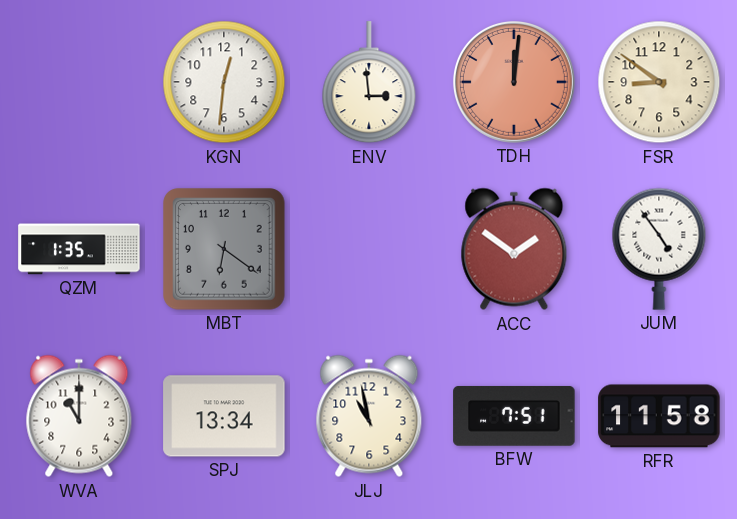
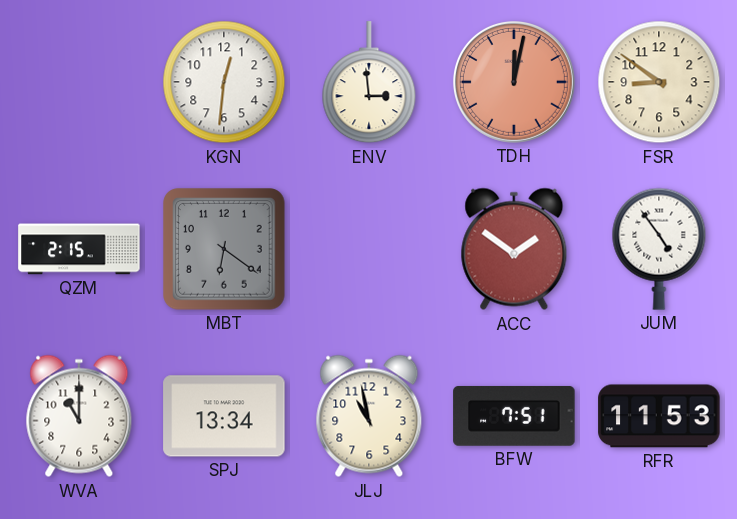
TDH: 12:01 -> 12:02 (514, 82)
QZM: 1:35 -> 2:15 (79, 249)
RFR: 11:58 -> 11:53 (659, 416)
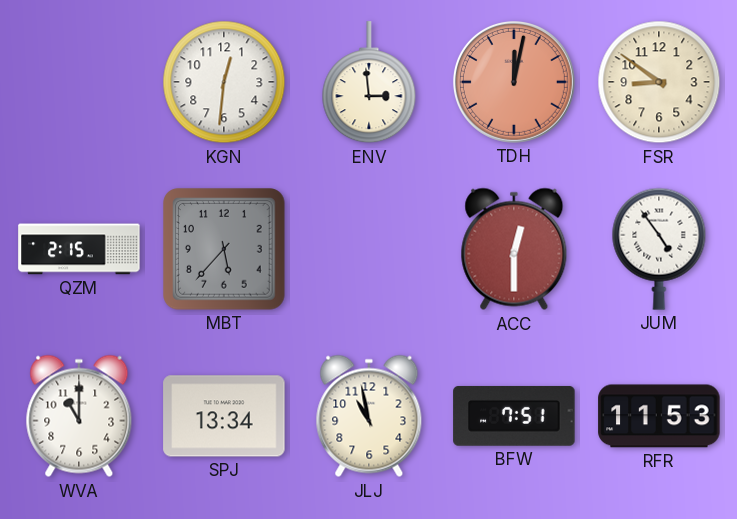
MBT: 6:21 -> 5:37 (224, 249)
ACC: 1:51 -> 12:30 (514, 249)
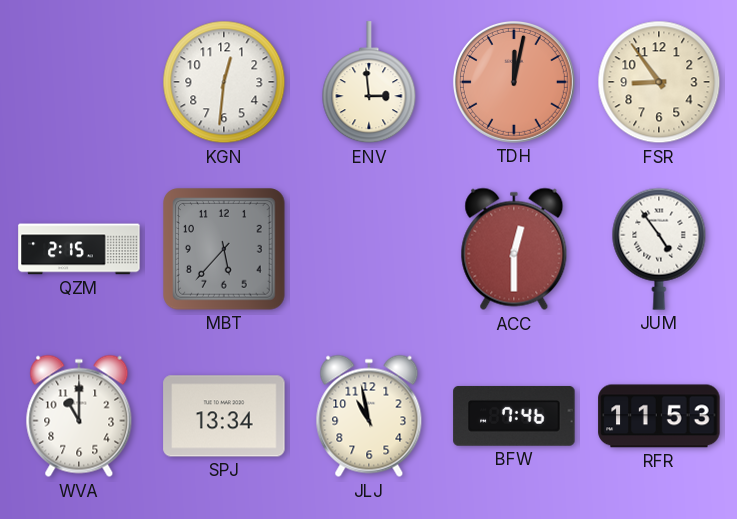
FSR: 8:51 -> 8:54 (659, 82)
BFW: 7:51 -> 7:46 (514, 416)
